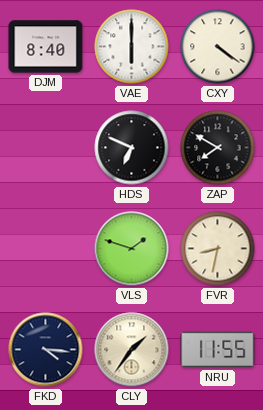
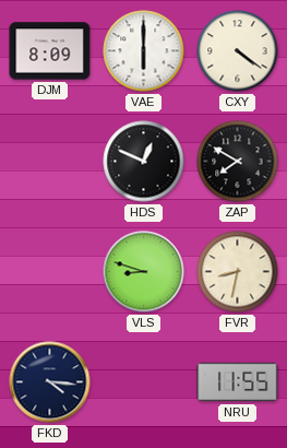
DJM: 8:40 -> 8:09 (50, 51)
HDS: 6:49 -> 12:49 (144, 162)
VLS: 1:48 -> 8:48 (144, 272)
CLY: 1:36 -> none (132, 350)
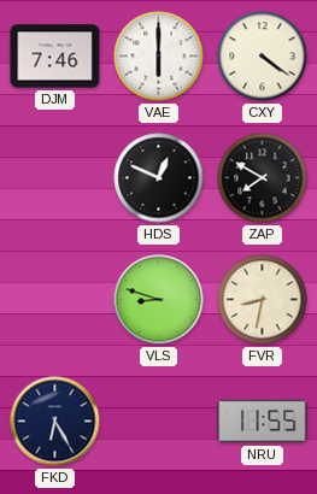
DJM: 8:09 -> 7:46 (55, 57)
FKD: 4:16 -> 6:25 (55, 422)
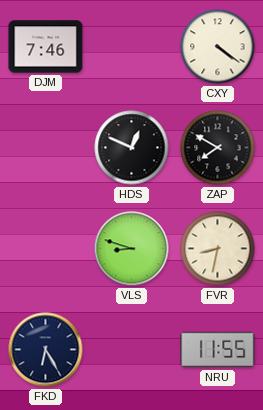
VAE: 6:00 -> none (159, 57)
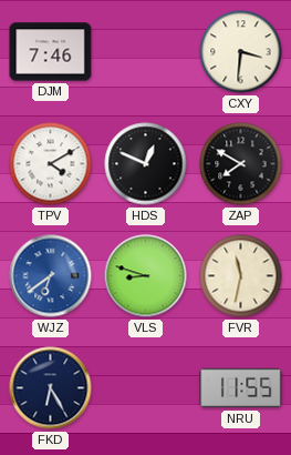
CXY: 4:21 -> 3:31 (241, 52)
TPV: none -> 4:10 (51, 164)
WJZ: none -> 6:39 (51, 276)
FVR: 8:32 -> 11:32 (241, 276)
